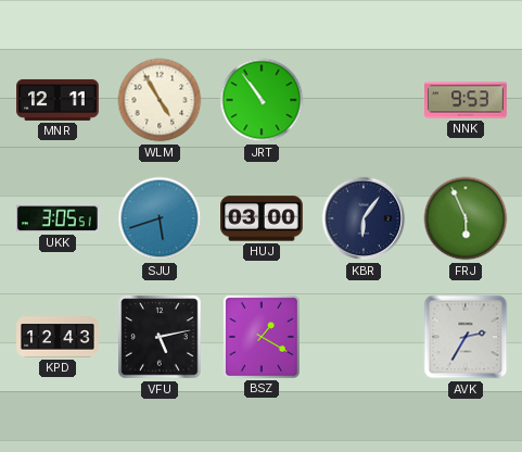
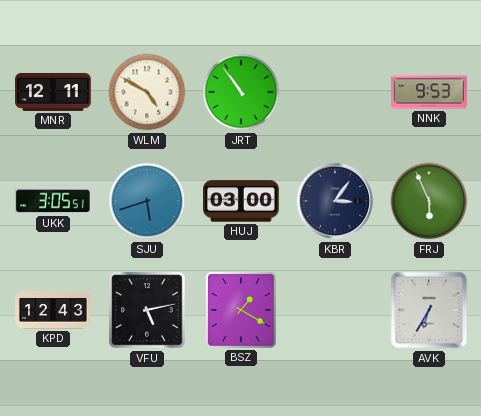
WLM: 4:55 -> 4:50 (147, 92)
KBR: 6:06 -> 3:06 (335, 201)
AVK: 2:35 -> 6:35 (429, 310)
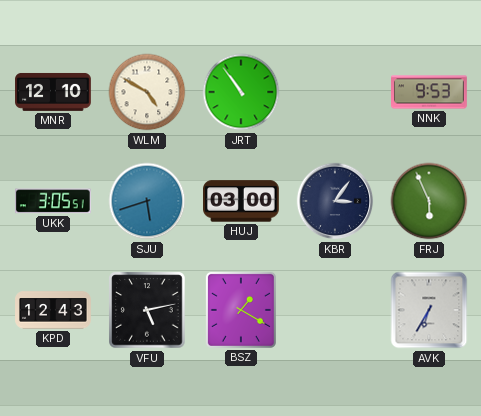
MNR: 12:11 -> 12:10 (53, 92)
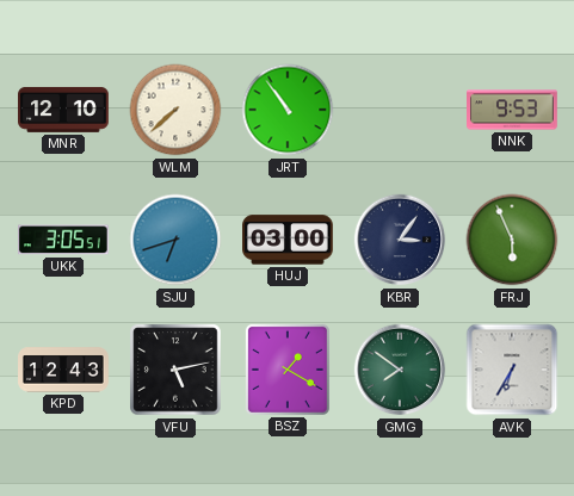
WLM: 4:50 -> 7:38 (175, 110)
SJU: 5:42 -> 6:42 (175, 240)
GMG: none -> 7:51 (400, 370)
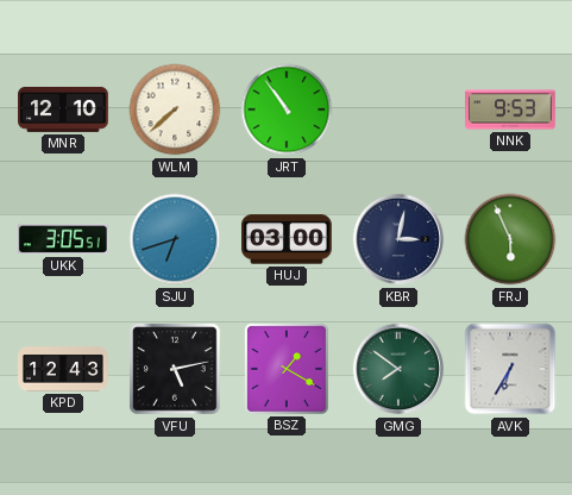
KBR: 3:06 -> 3:02 (398, 239)
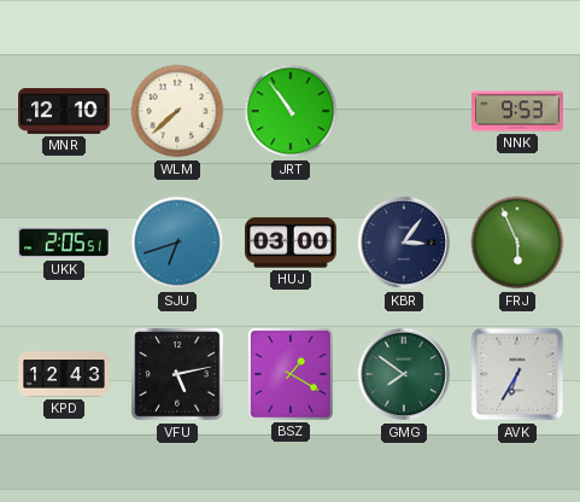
UKK: 3:05 -> 2:05 (65, 243)
KBR: 3:02 -> 3:06 (404, 243)
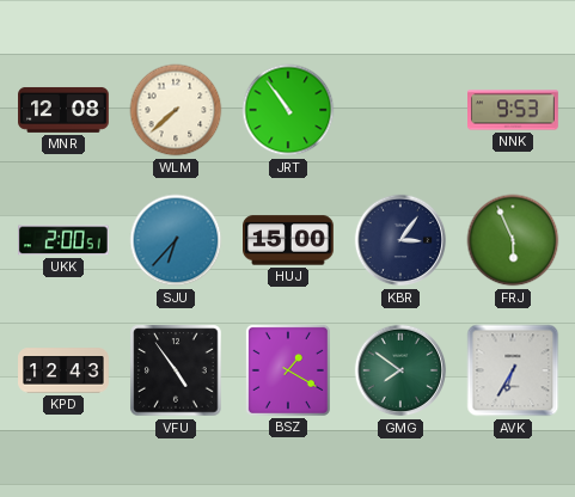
MNR: 12:10 -> 12:08 (63, 110)
UKK: 2:05 -> 2:00 (65, 240)
SJU: 6:42 -> 6:37 (176, 240)
HUJ: 03:00 -> 15:00 (289, 240)
VFU: 5:13 -> 4:54 (176, 370)
